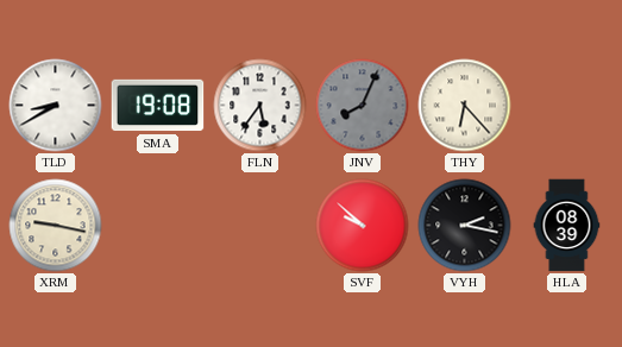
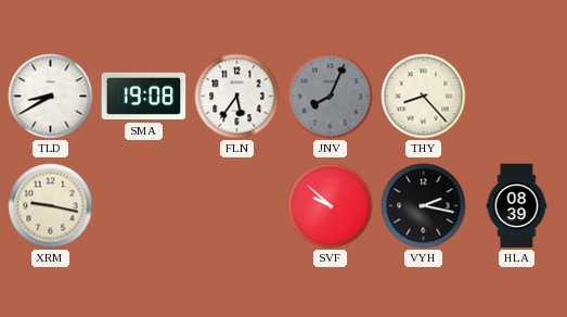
THY: 6:23 -> 8:23 (424, 97)
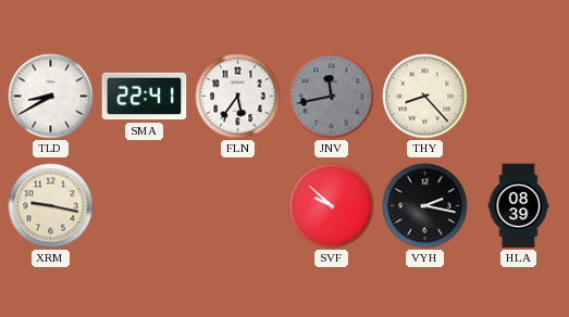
SMA: 19:08 -> 22:41 (145, 97)
JNV: 8:04 -> 11:43 (332, 97)
